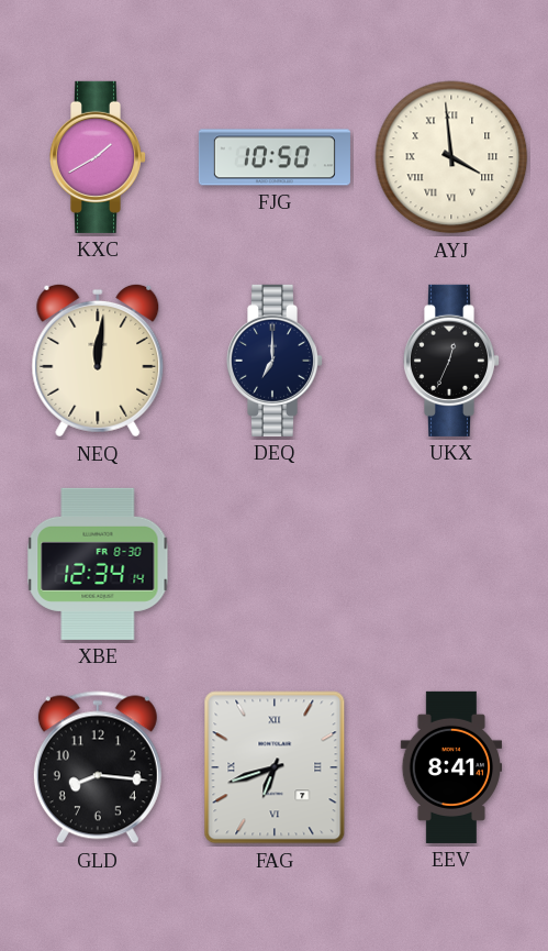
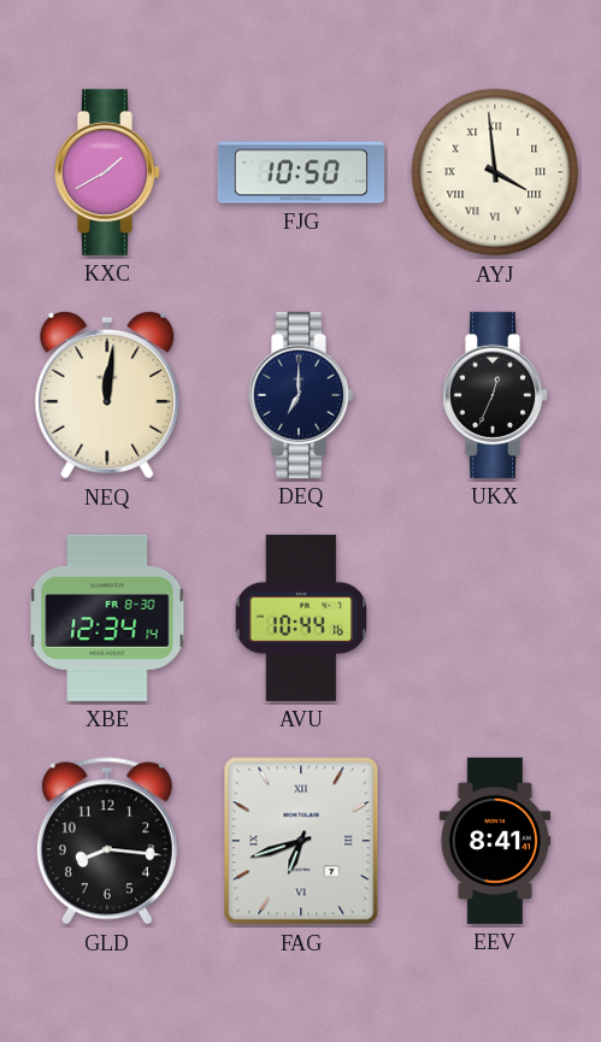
AVU: none -> 10:44 (301, 618)
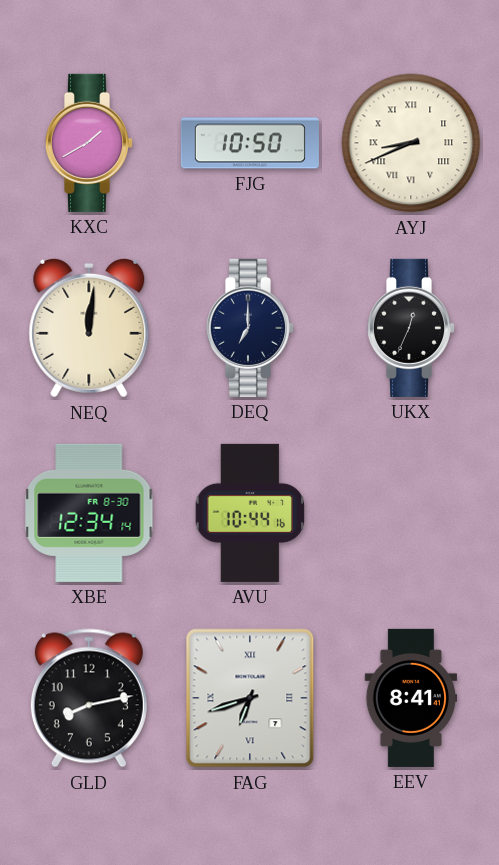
AYJ: 3:59 -> 8:41 (411, 143)
GLD: 8:16 -> 8:13 (89, 698)
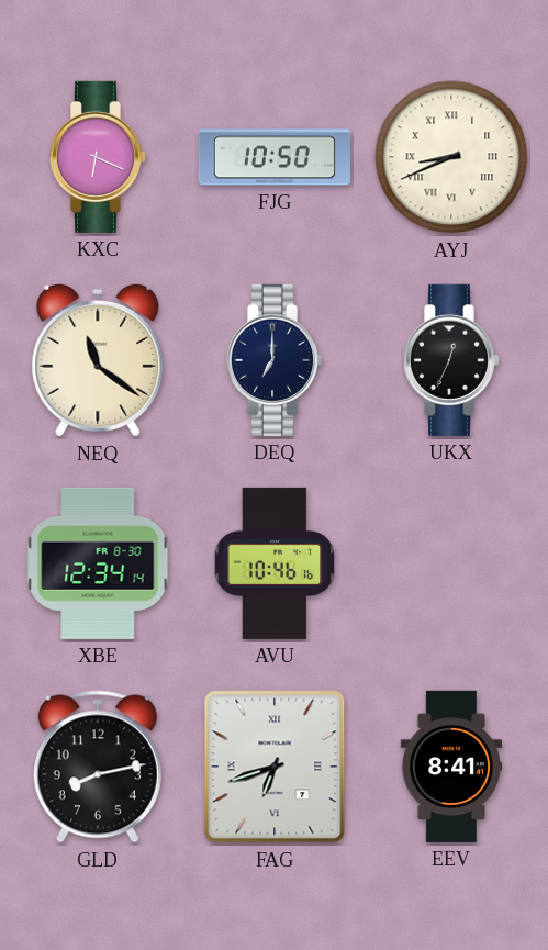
KXC: 1:40 -> 6:19 (97, 157)
NEQ: 12:01 -> 11:21 (98, 360)
AVU: 10:44 -> 10:46 (275, 563)
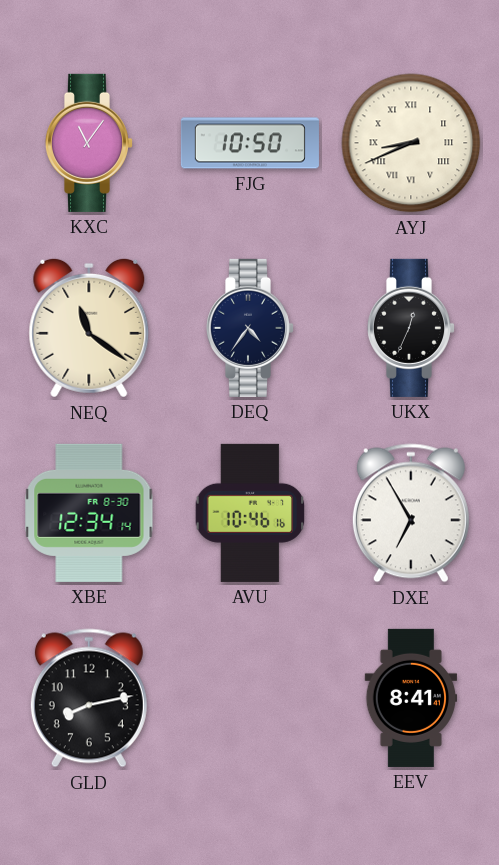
KXC: 6:19 -> 11:06 (88, 143)
DEQ: 7:00 -> 4:36 (249, 328)
DXE: none -> 6:55 (411, 513)
FAG: 6:42 -> none (275, 767)
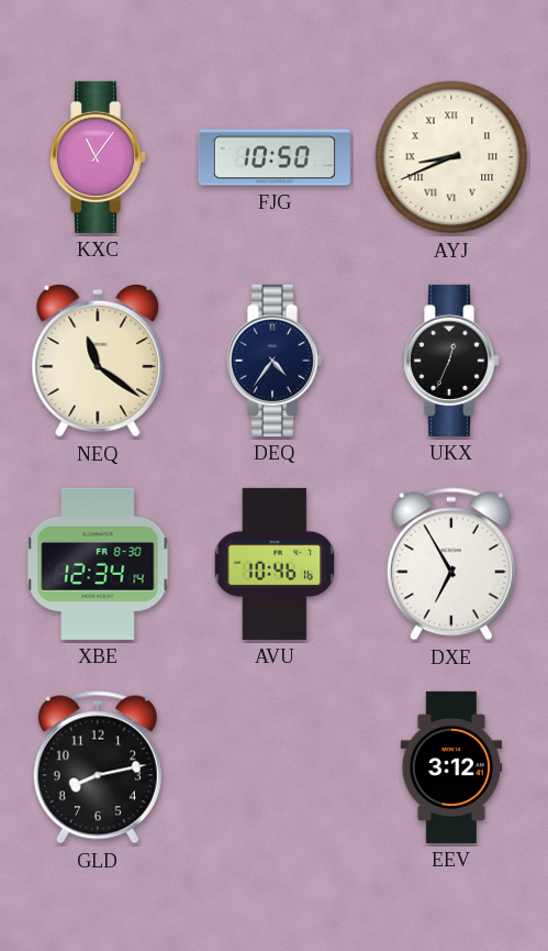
EEV: 8:41 -> 3:12 (451, 767)
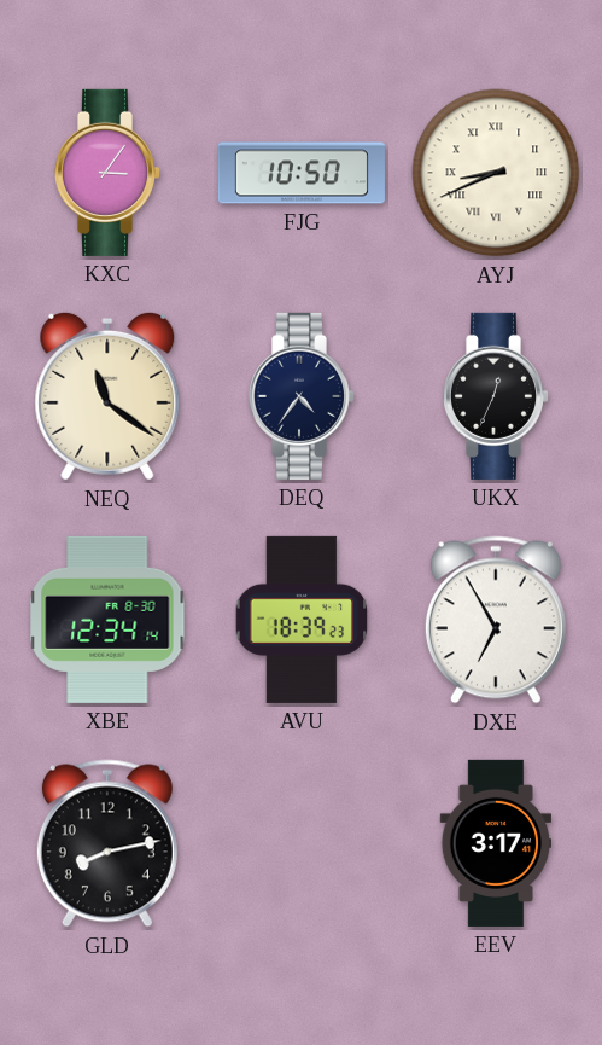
KXC: 11:06 -> 3:06 (106, 173)
AVU: 10:46 -> 18:39 (302, 620)
EEV: 3:12 -> 3:17 (496, 843)
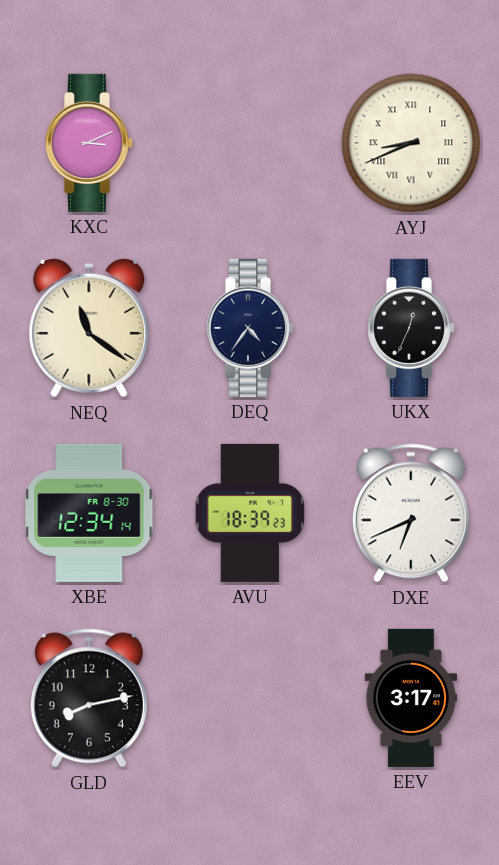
KXC: 3:06 -> 3:11 (88, 143)
FJG: 10:50 -> none (302, 173)
DXE: 6:55 -> 6:41 (411, 513)
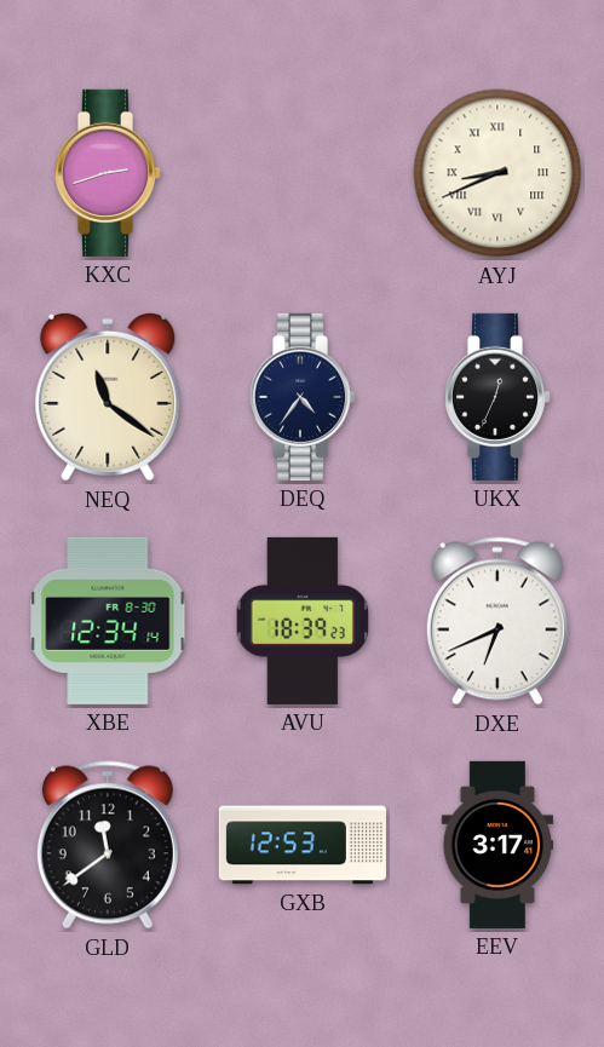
KXC: 3:11 -> 2:42 (107, 173)
GLD: 8:13 -> 11:39 (108, 845)
GXB: none -> 12:53 (303, 845)
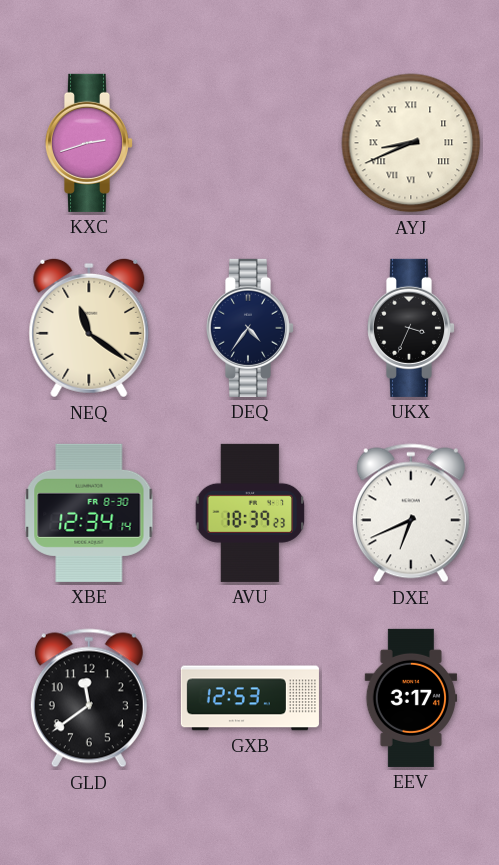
UKX: 12:34 -> 3:34 (410, 328)
